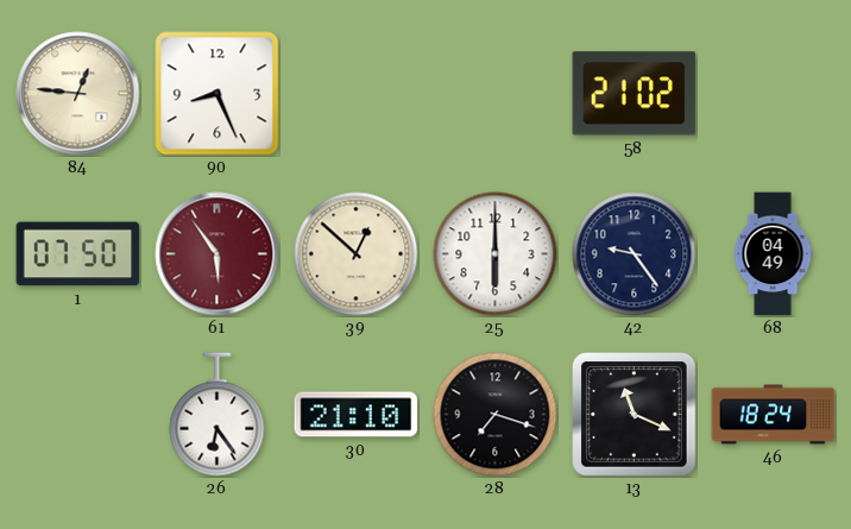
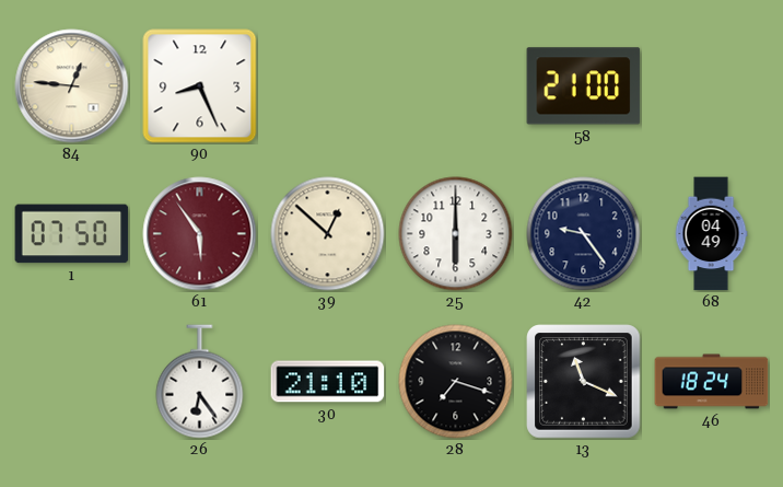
58: 21:02 -> 21:00 (584, 86)
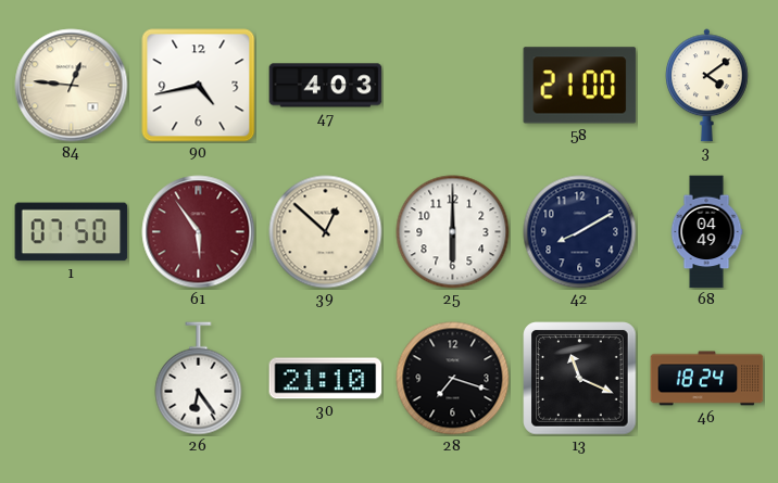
90: 8:26 -> 4:43 (199, 86)
47: none -> 4:03 (326, 86)
3: none -> 4:09 (707, 86)
42: 9:24 -> 8:10 (580, 232)
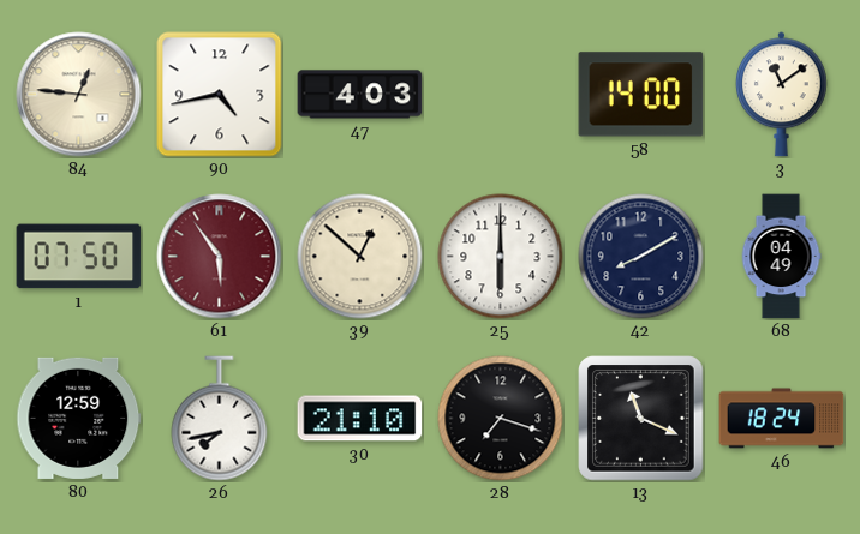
58: 21:00 -> 14:00 (641, 95)
3: 4:09 -> 11:09 (782, 95)
80: none -> 12:59 (79, 418)
26: 6:24 -> 7:43 (220, 419)
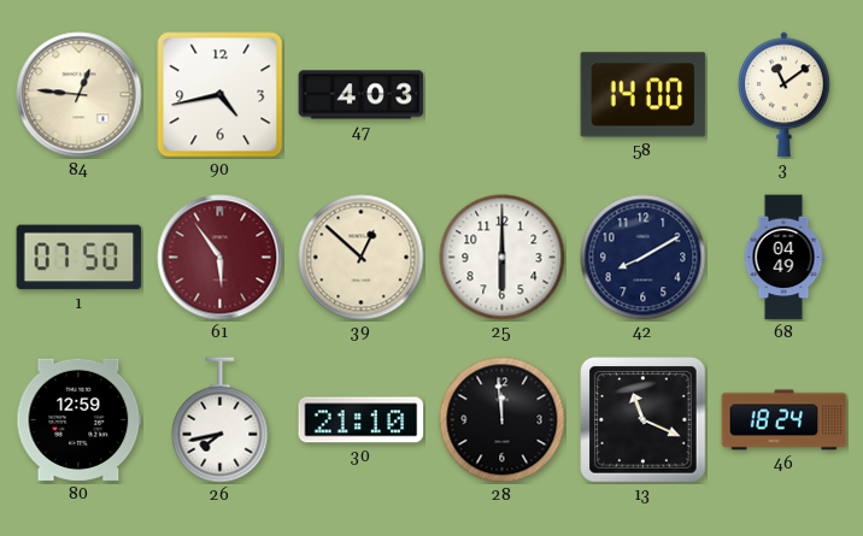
28: 7:18 -> 11:59 (503, 420)
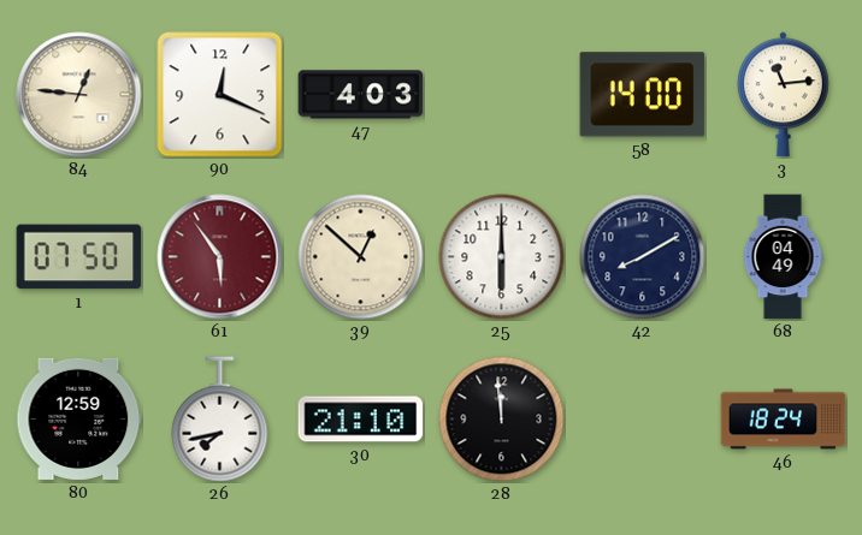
90: 4:43 -> 12:19 (220, 95)
3: 11:09 -> 11:14 (784, 95)
13: 11:19 -> none (644, 420)
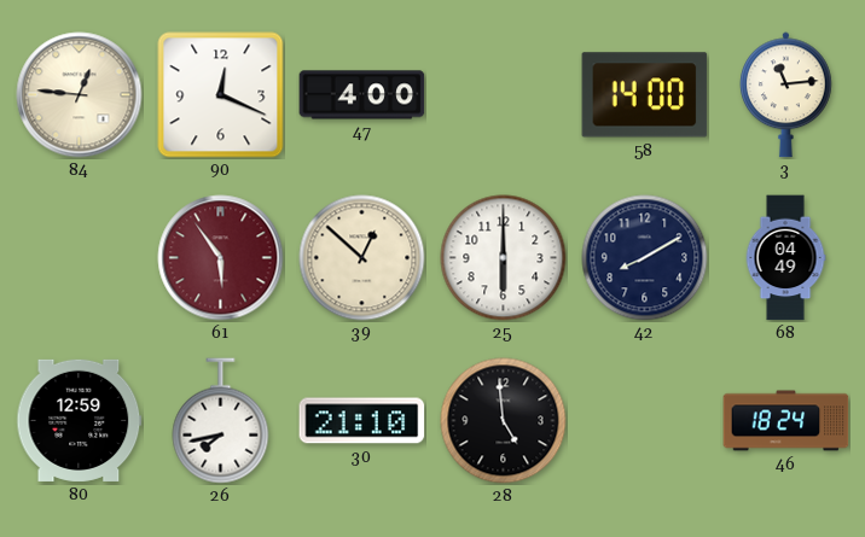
47: 4:03 -> 4:00 (362, 95)
1: 07:50 -> none (79, 257)
28: 11:59 -> 4:59 (504, 421)
